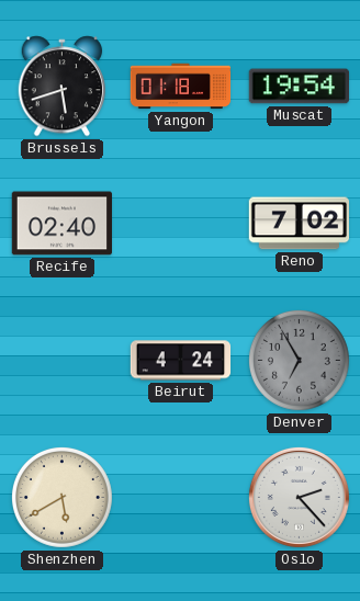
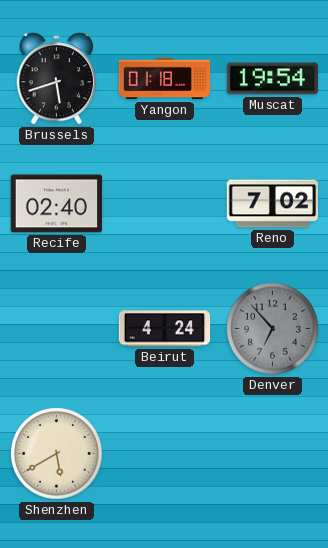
Denver: 6:55 -> 6:53 (272, 328)
Oslo: 2:23 -> none (299, 497)
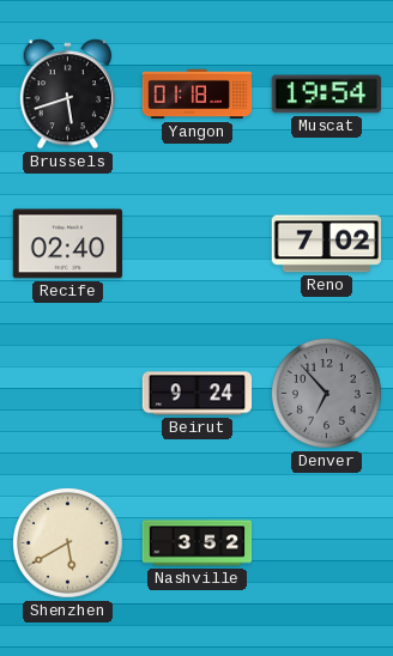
Beirut: 4:24 -> 9:24 (198, 394)
Nashville: none -> 3:52 (198, 543)
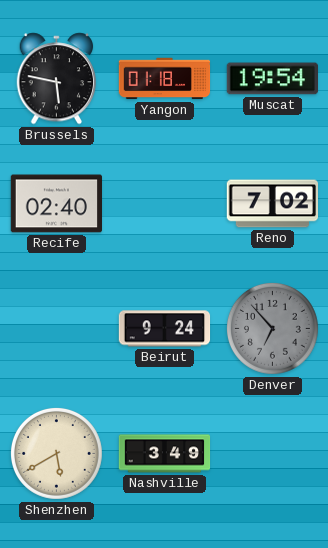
Brussels: 5:42 -> 5:47 (57, 79)
Nashville: 3:52 -> 3:49 (165, 454)
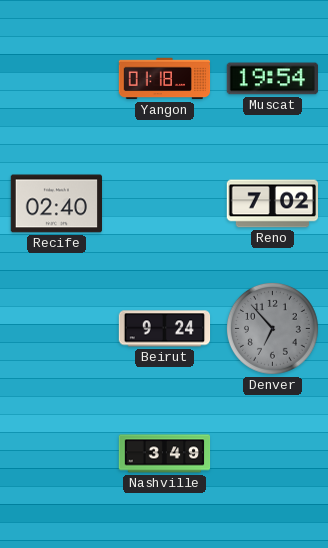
Brussels: 5:47 -> none (57, 79)
Shenzhen: 5:40 -> none (56, 453)
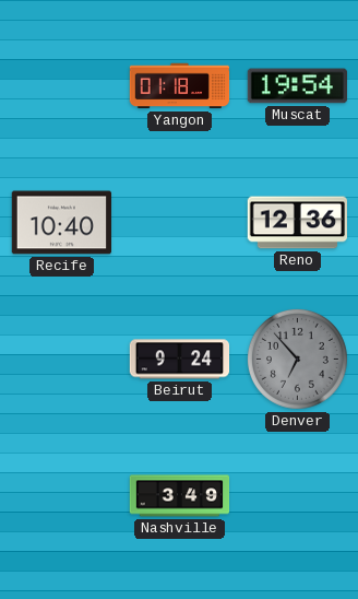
Recife: 02:40 -> 10:40 (61, 223)
Reno: 7:02 -> 12:36 (297, 223)
